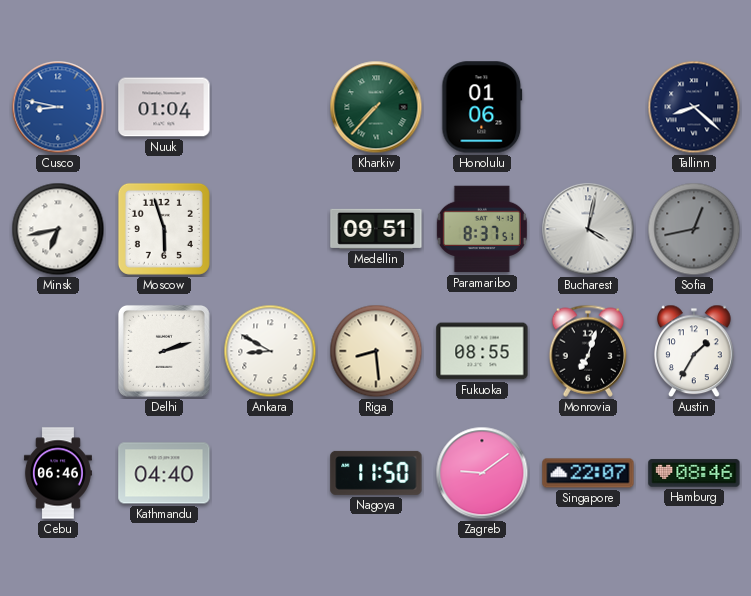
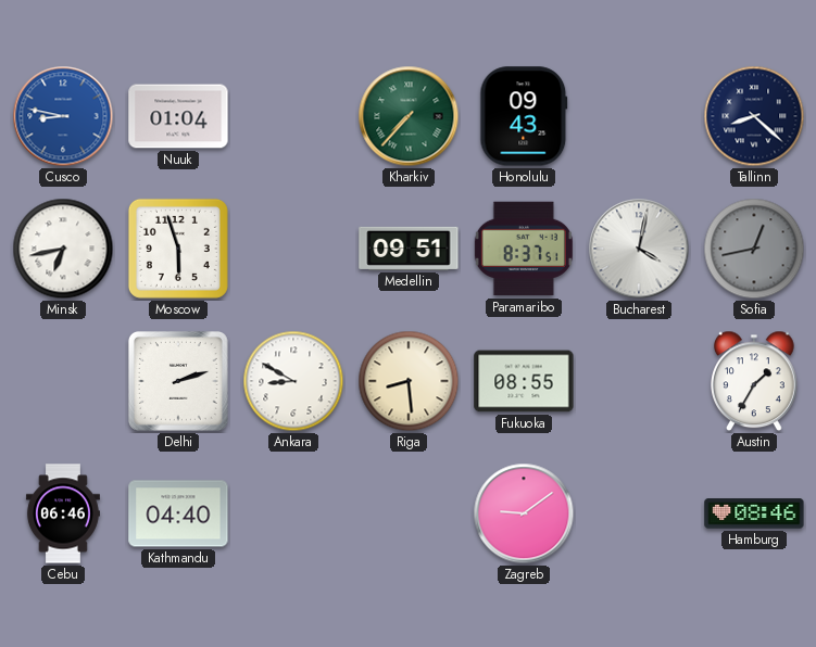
Honolulu: 01:06 -> 09:43 (524, 116)
Monrovia: 7:03 -> none (588, 351)
Nagoya: 11:50 -> none (376, 473)
Singapore: 22:07 -> none (588, 473)
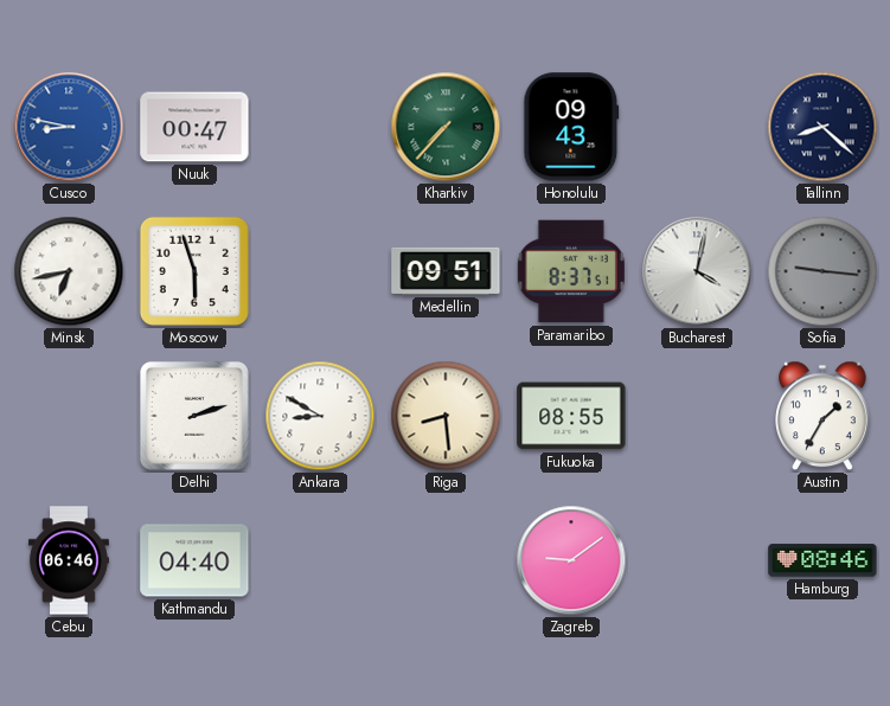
Nuuk: 01:04 -> 00:47 (194, 127)
Sofia: 12:43 -> 9:16 (822, 271)
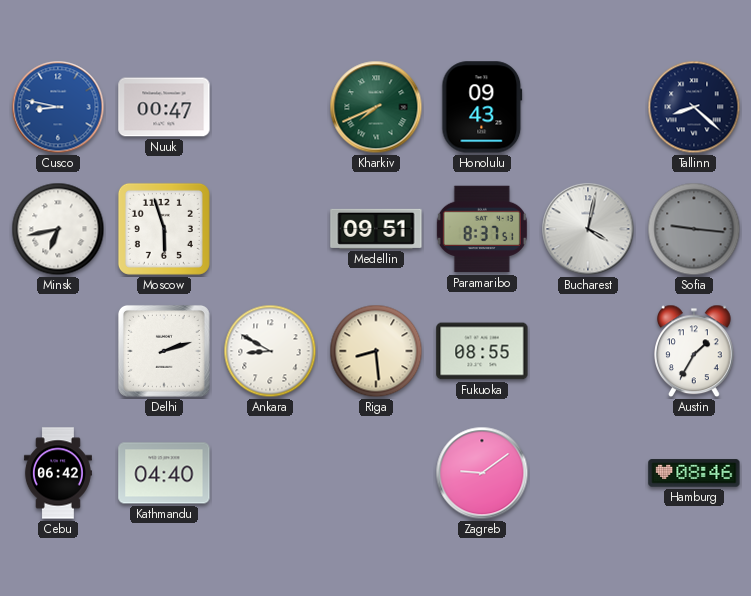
Kharkiv: 7:37 -> 7:41 (376, 107)
Cebu: 06:46 -> 06:42 (58, 473)
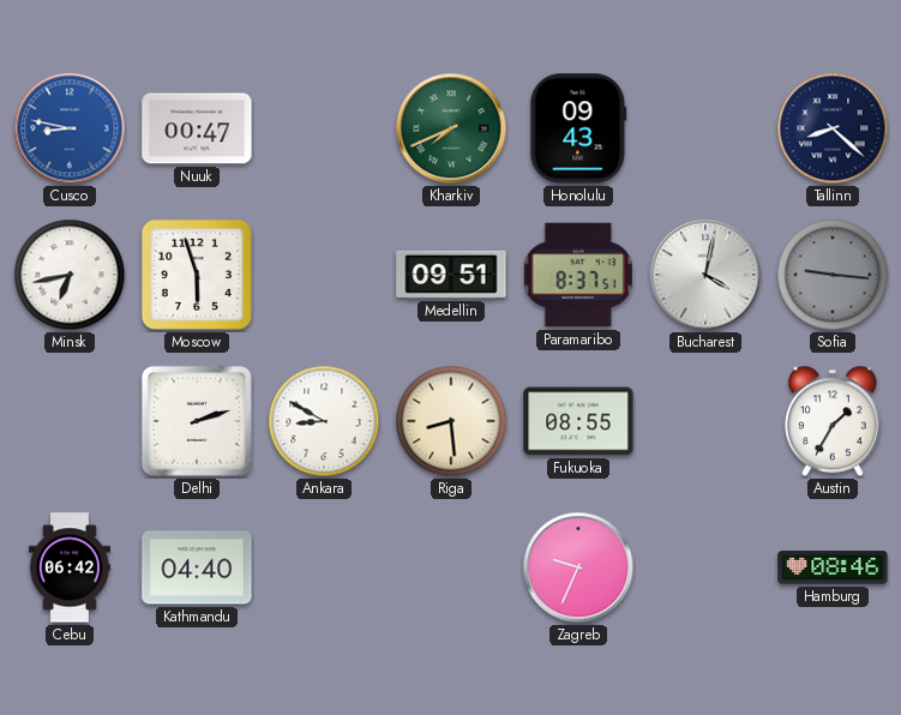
Zagreb: 9:09 -> 9:34 (578, 567)
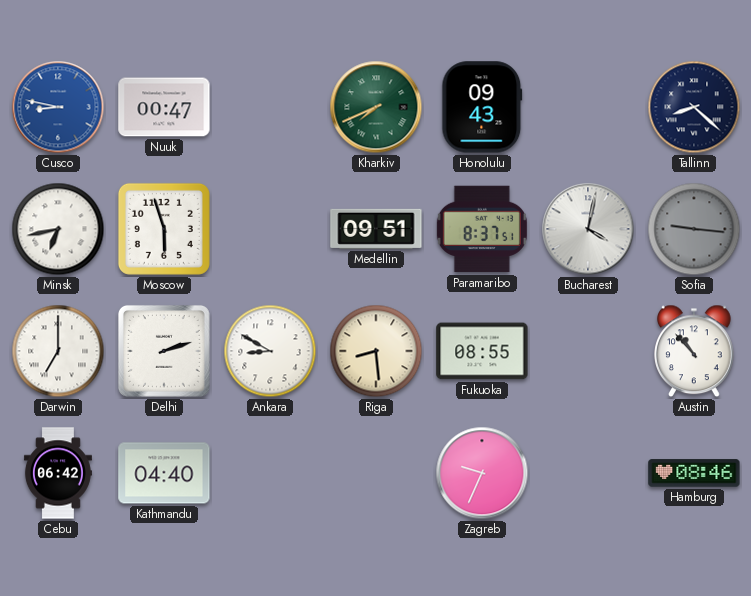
Darwin: none -> 7:00 (58, 351)
Austin: 1:35 -> 10:53 (695, 351)
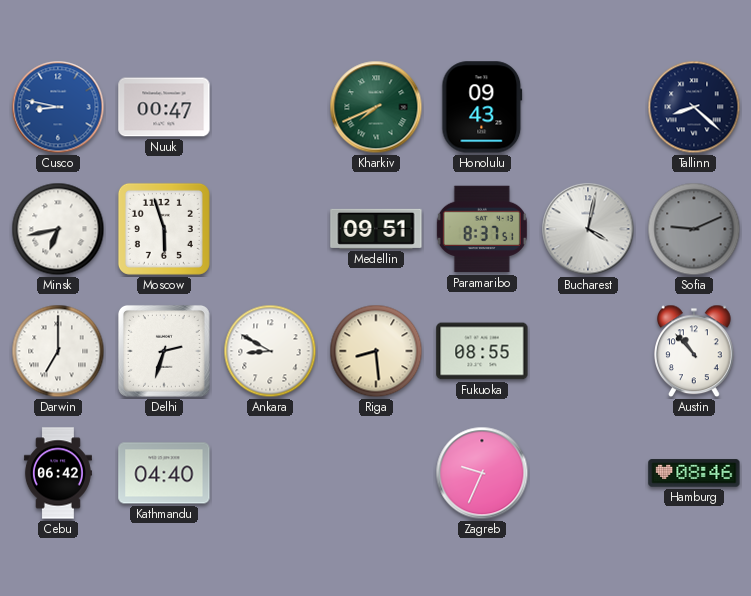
Sofia: 9:16 -> 9:11 (694, 229)
Delhi: 2:12 -> 2:33 (164, 351)
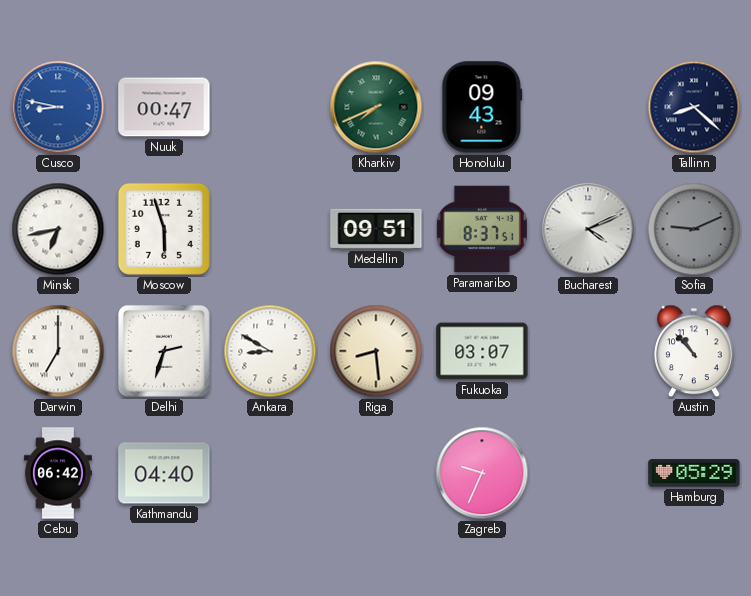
Bucharest: 4:02 -> 4:11 (588, 229)
Fukuoka: 08:55 -> 03:07 (482, 351)
Hamburg: 08:46 -> 05:29 (694, 473)
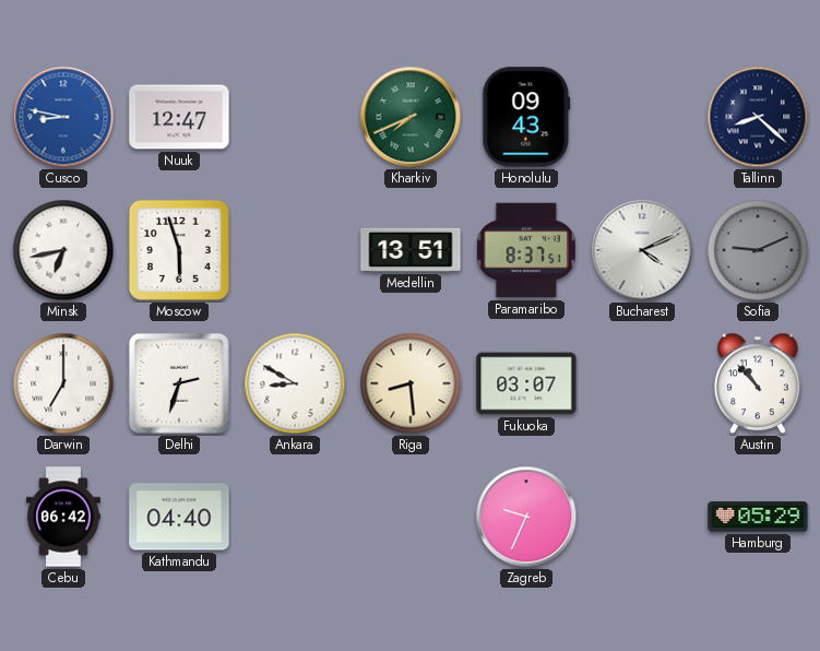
Nuuk: 00:47 -> 12:47 (179, 117)
Medellin: 09:51 -> 13:51 (411, 250)
